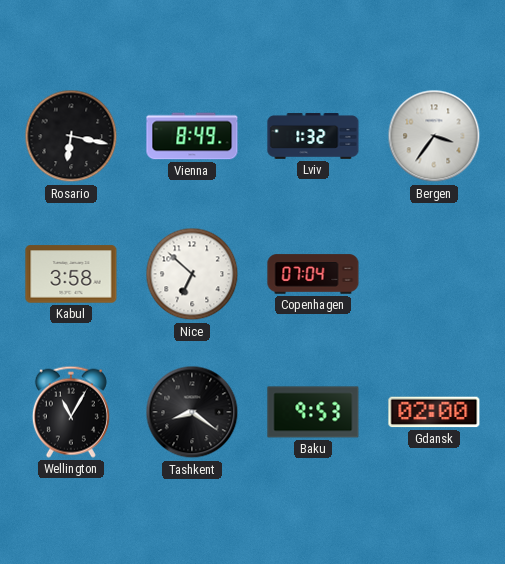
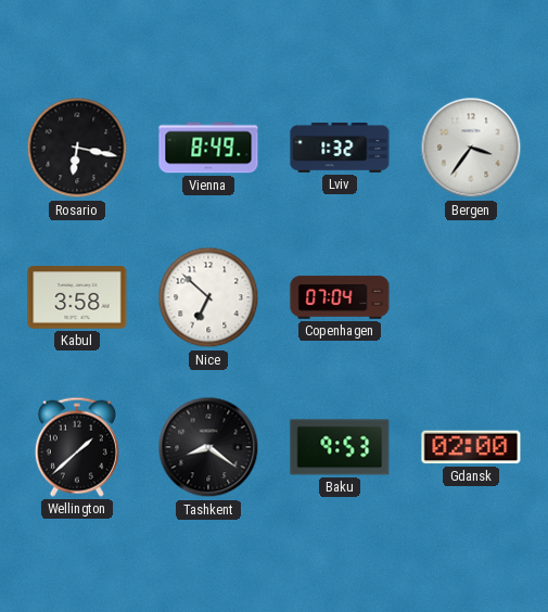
Wellington: 11:05 -> 1:38 (77, 447)
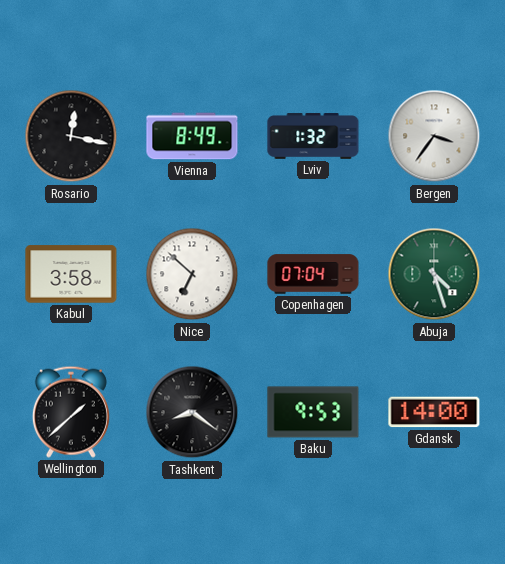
Rosario: 6:17 -> 12:17 (71, 136)
Abuja: none -> 4:27 (434, 274)
Gdansk: 02:00 -> 14:00 (434, 412)
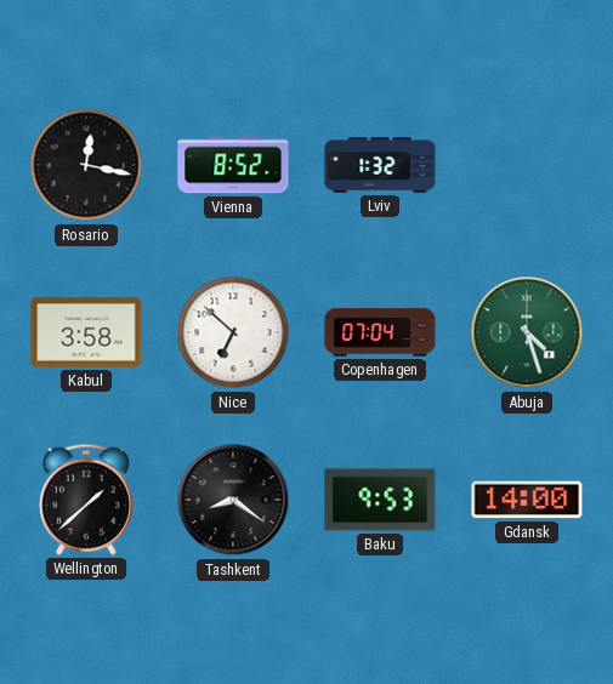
Vienna: 8:49 -> 8:52 (233, 165)
Bergen: 3:36 -> none (434, 136)
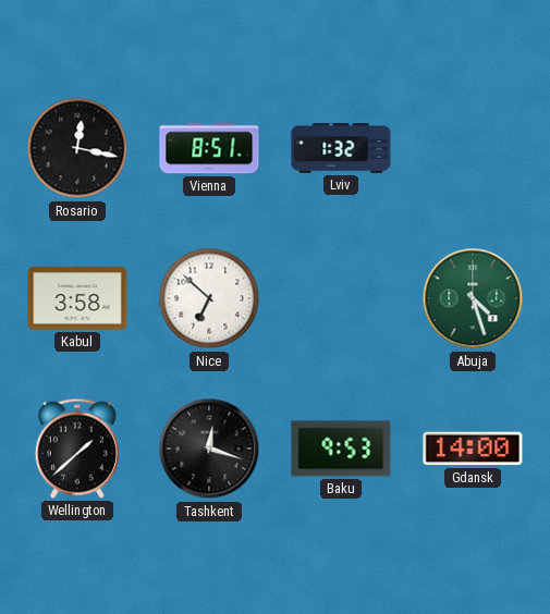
Vienna: 8:52 -> 8:51 (209, 148)
Copenhagen: 07:04 -> none (380, 332)
Tashkent: 8:21 -> 12:18 (209, 449)
